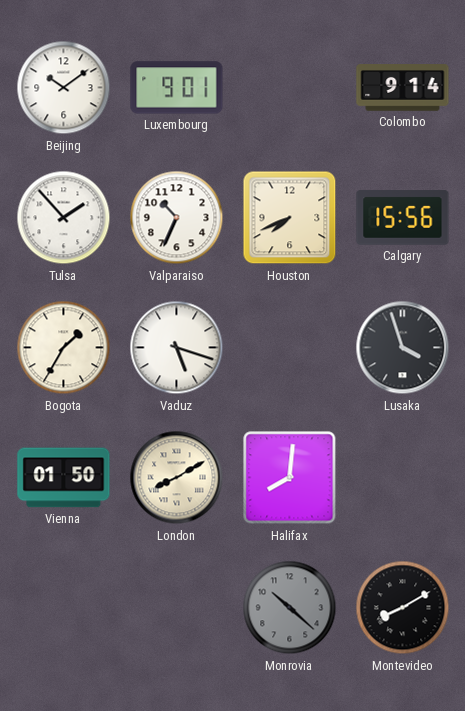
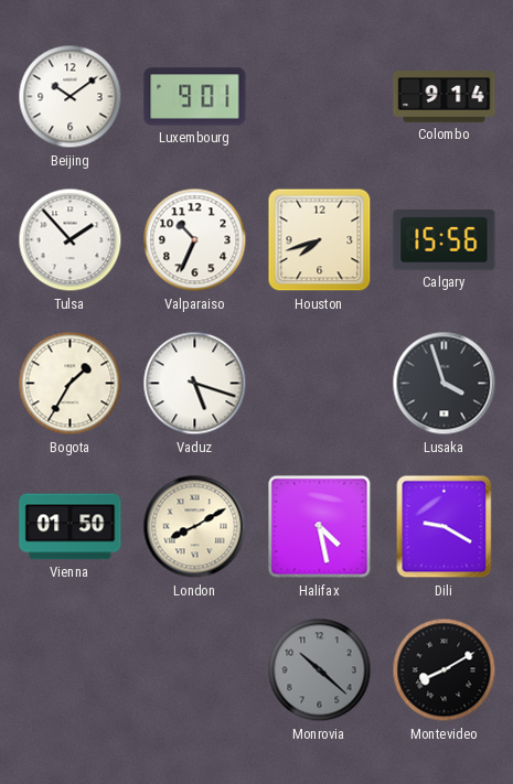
Houston: 7:41 -> 7:42 (320, 240)
Halifax: 8:01 -> 4:28 (320, 527)
Dili: none -> 9:20 (445, 527)
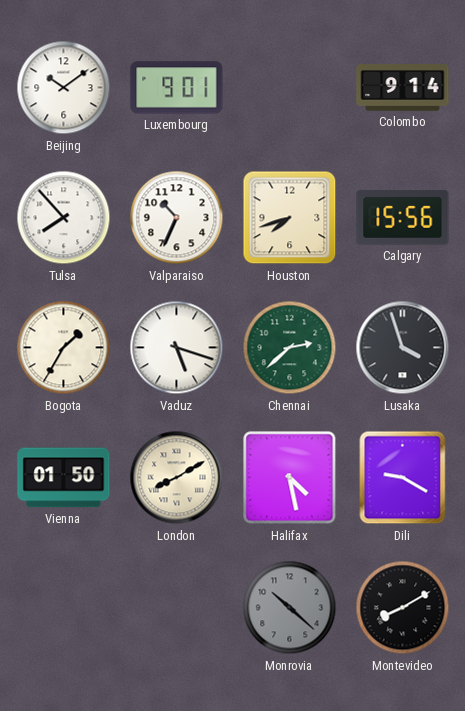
Tulsa: 1:53 -> 7:53 (64, 218)
Chennai: none -> 2:38 (290, 348)
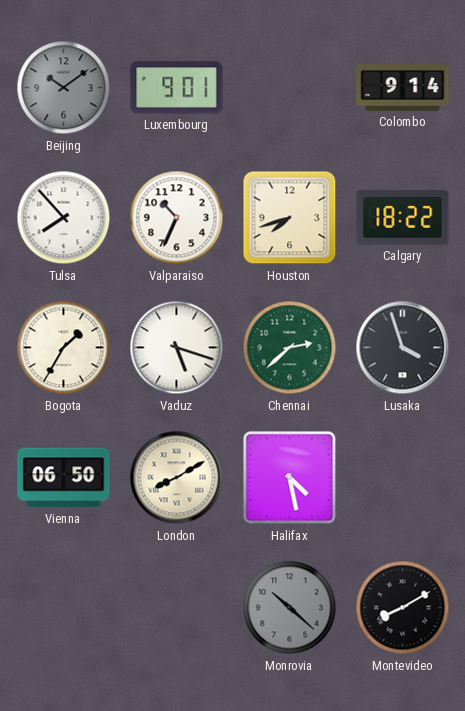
Beijing dial: white -> grey (64, 88)
Calgary: 15:56 -> 18:22 (403, 218)
Vienna: 01:50 -> 06:50 (64, 478)
Dili: 9:20 -> none (403, 478)
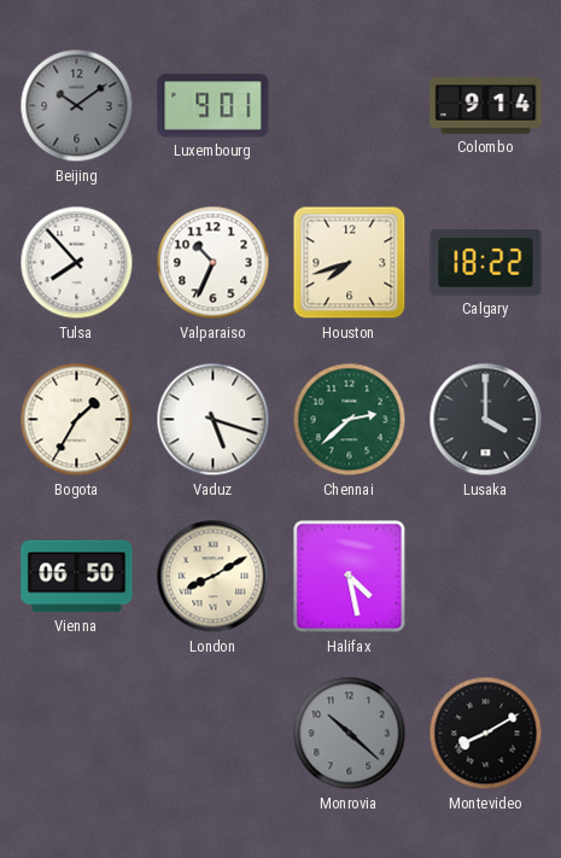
Lusaka: 3:57 -> 4:00 (486, 420)
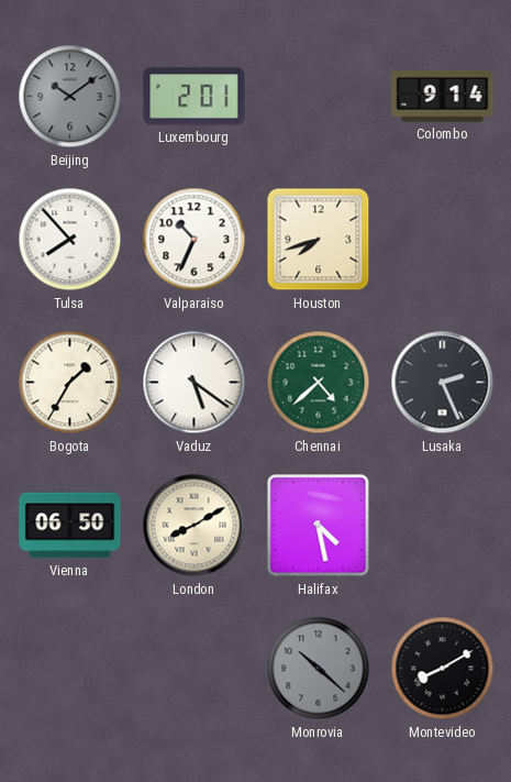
Luxembourg: 9:01 -> 2:01 (195, 97)
Calgary: 18:22 -> none (486, 263)
Vaduz: 5:18 -> 5:21 (195, 383)
Chennai: 2:38 -> 4:38 (319, 383)
Lusaka: 4:00 -> 2:26 (443, 383)
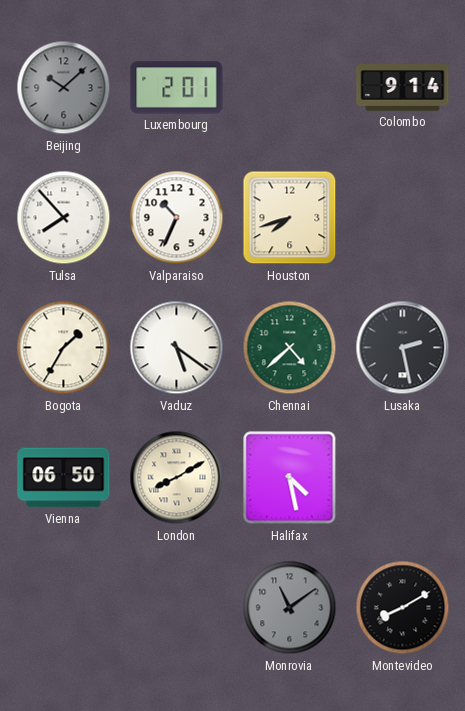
Beijing: 10:09 -> 10:08 (64, 88)
Lusaka: 2:26 -> 2:28 (403, 348)
Monrovia: 10:22 -> 11:09 (290, 608)
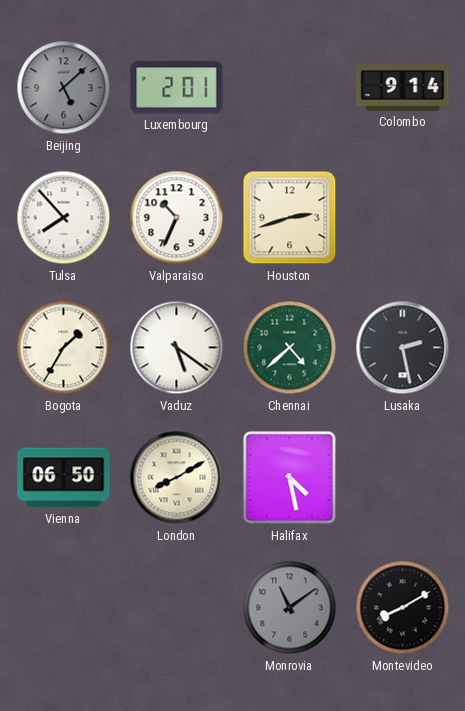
Beijing: 10:08 -> 5:08 (64, 88)
Houston: 7:42 -> 2:42 (290, 218)
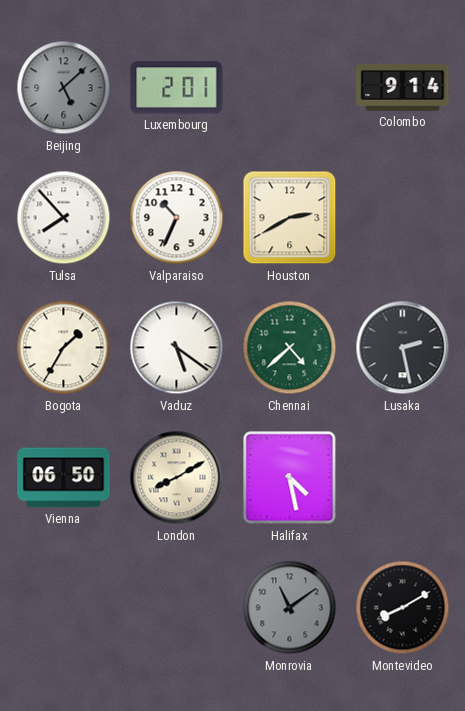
Houston: 2:42 -> 2:40 (290, 218)
